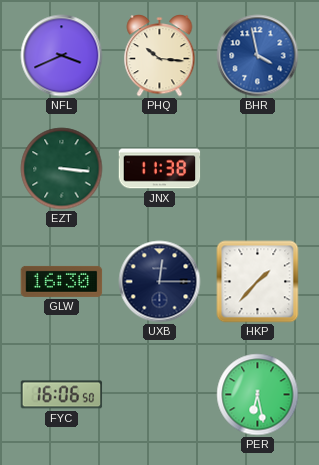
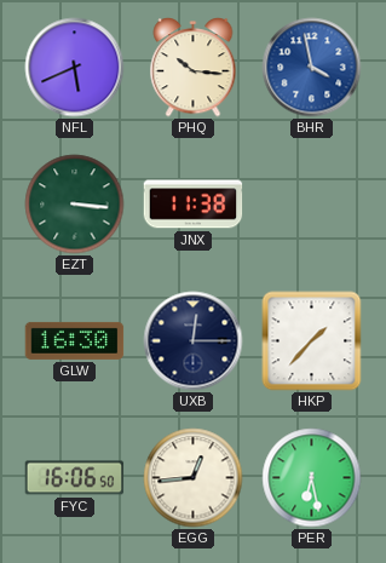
NFL: 3:41 -> 5:41 (75, 68)
EGG: none -> 12:44 (194, 478)
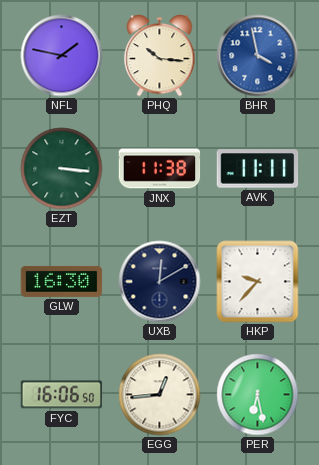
NFL: 5:41 -> 1:47 (62, 56)
AVK: none -> 11:11 (258, 169)
UXB: 12:15 -> 12:10 (160, 282)
HKP: 1:37 -> 9:37 (258, 282)
